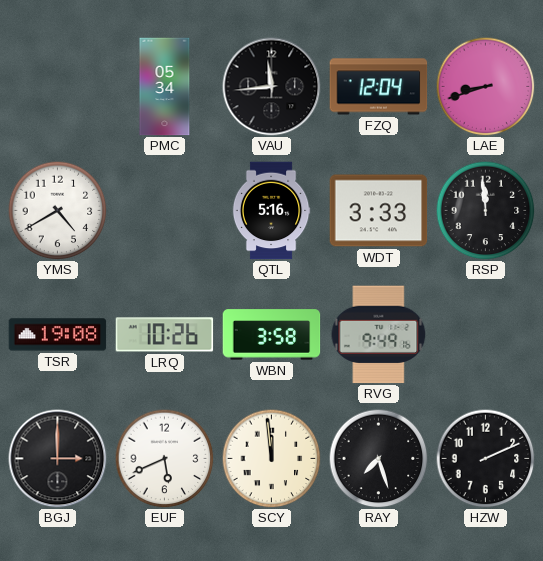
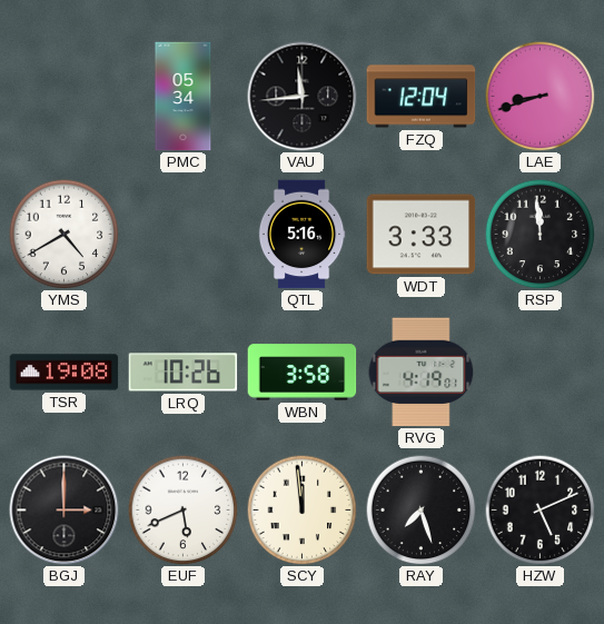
RVG: 9:49 -> 4:19 (422, 373)
HZW: 2:11 -> 5:11 (541, 511)
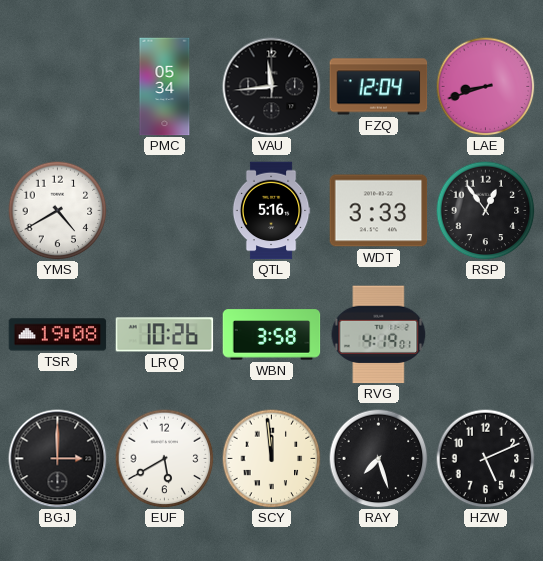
RSP: 11:59 -> 12:54 (486, 211)
EUF: 5:41 -> 5:40 (165, 459)
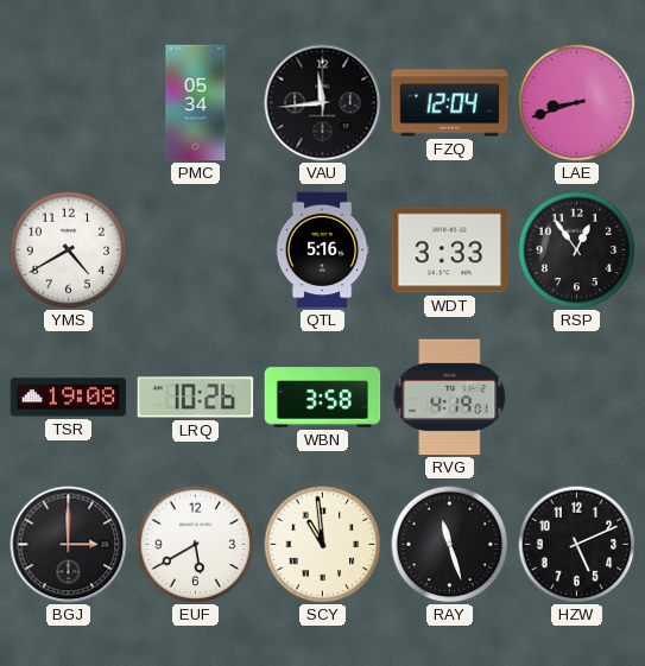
SCY: 11:59 -> 10:59 (323, 545)
RAY: 7:27 -> 11:27 (450, 545)
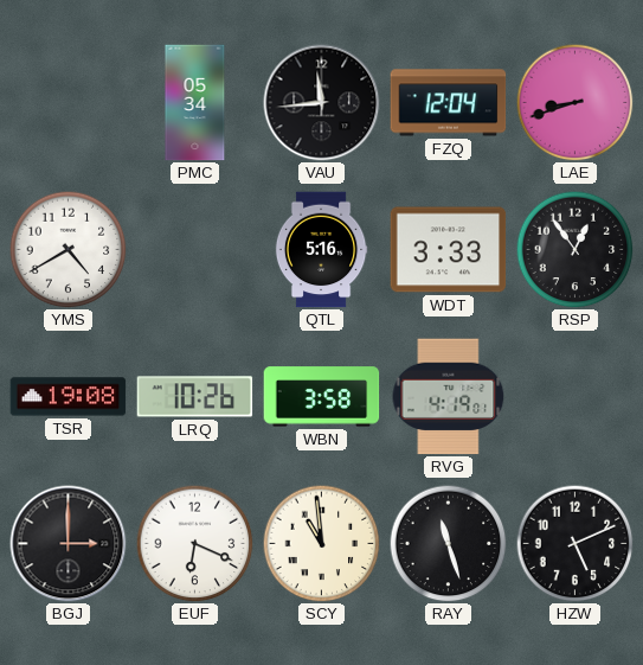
EUF: 5:40 -> 6:19 (195, 544)
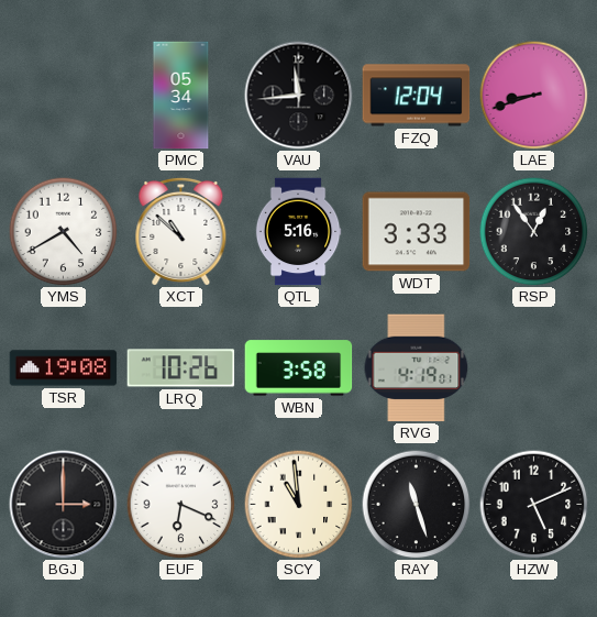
XCT: none -> 10:52 (181, 231)
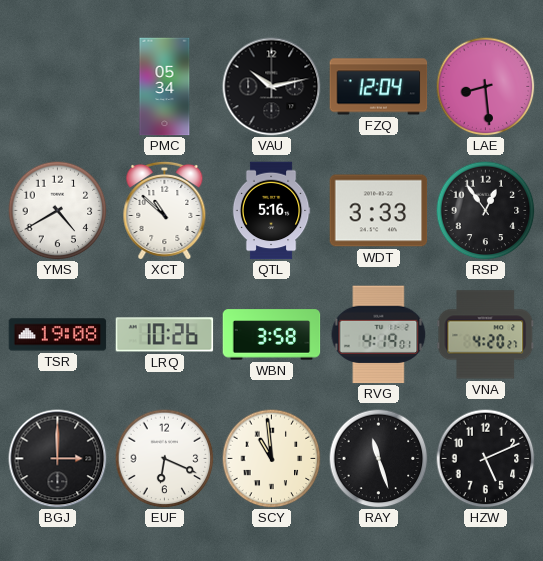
VAU: 11:44 -> 10:13 (272, 87)
LAE: 8:42 -> 8:29 (486, 87)
VNA: none -> 4:20 (486, 335)
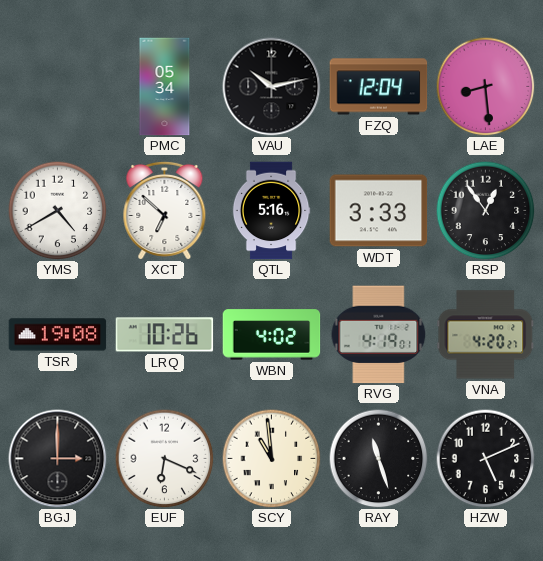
XCT: 10:52 -> 6:52 (165, 210)
WBN: 3:58 -> 4:02 (272, 335)
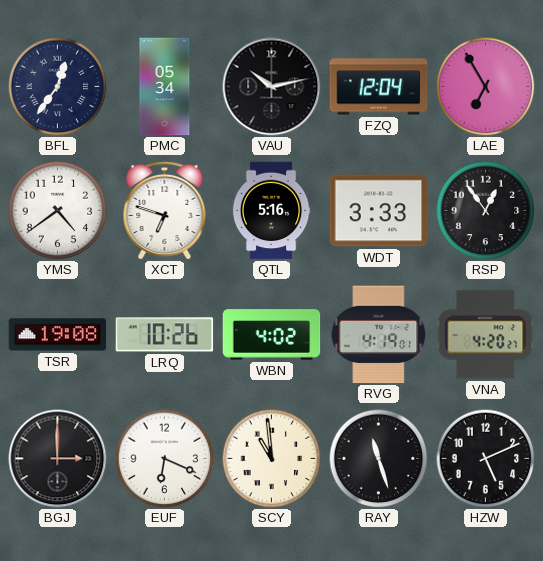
BFL: none -> 12:36 (58, 87)
LAE: 8:29 -> 6:55 (486, 87)
YMS: 4:40 -> 4:39 (58, 211)
XCT: 6:52 -> 6:48 (165, 210)
